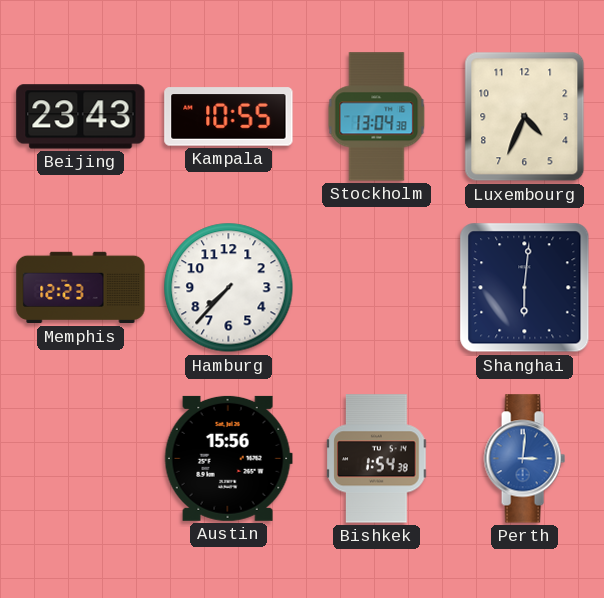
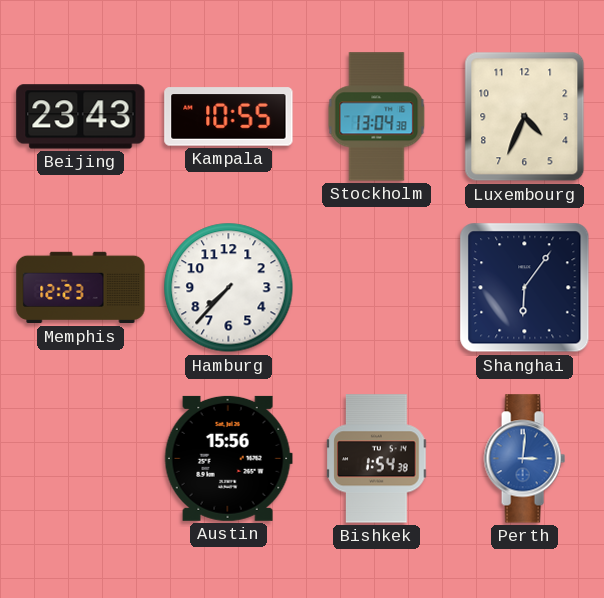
Shanghai: 6:01 -> 6:06 (525, 288)
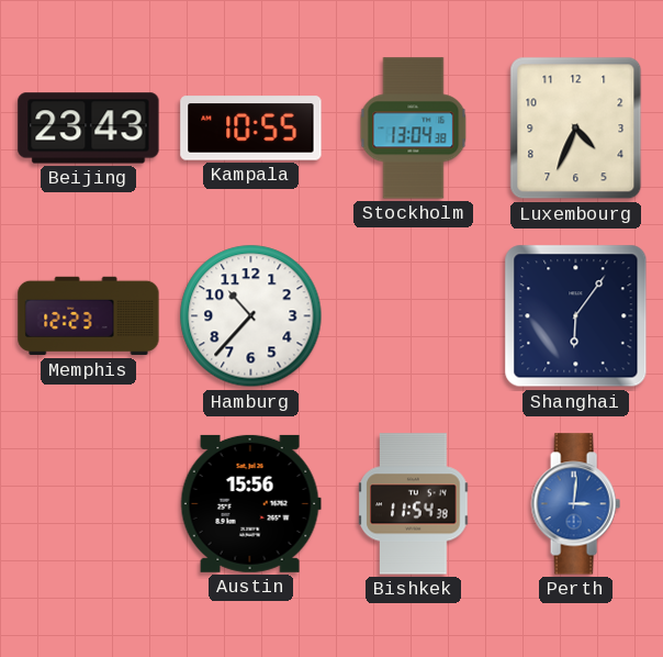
Hamburg: 7:37 -> 10:37 (251, 316)
Bishkek: 1:54 -> 11:54 (414, 504)
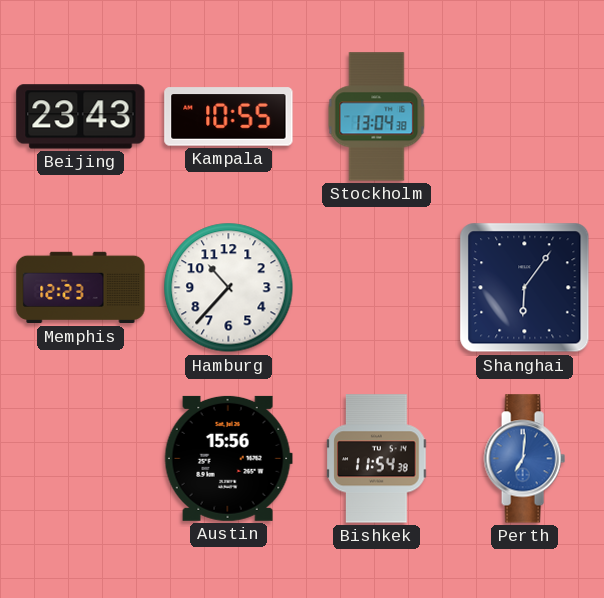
Luxembourg: 4:34 -> none (576, 129)
Perth: 3:01 -> 7:01 (524, 459)
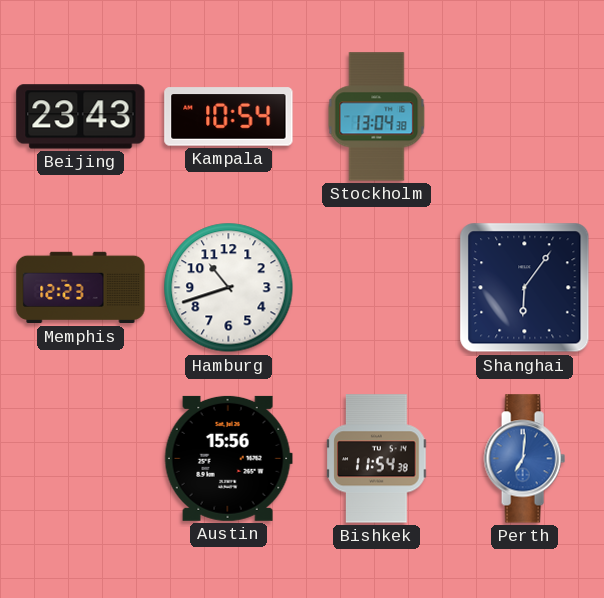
Kampala: 10:55 -> 10:54 (229, 117)
Hamburg: 10:37 -> 10:42 (229, 288)
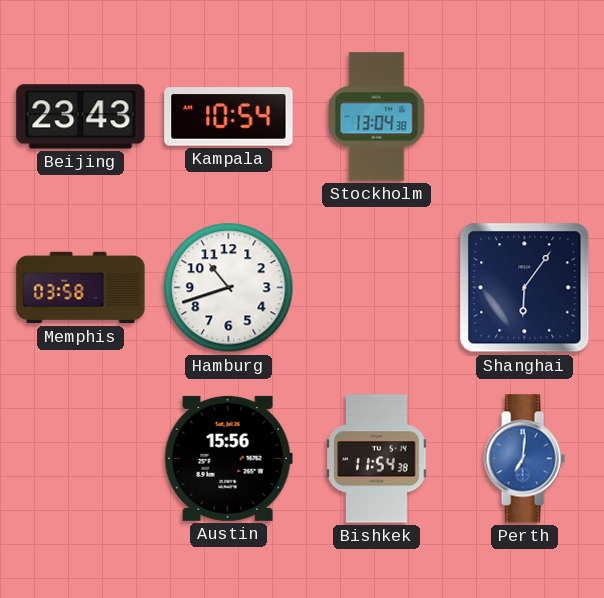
Memphis: 12:23 -> 03:58 (81, 288)
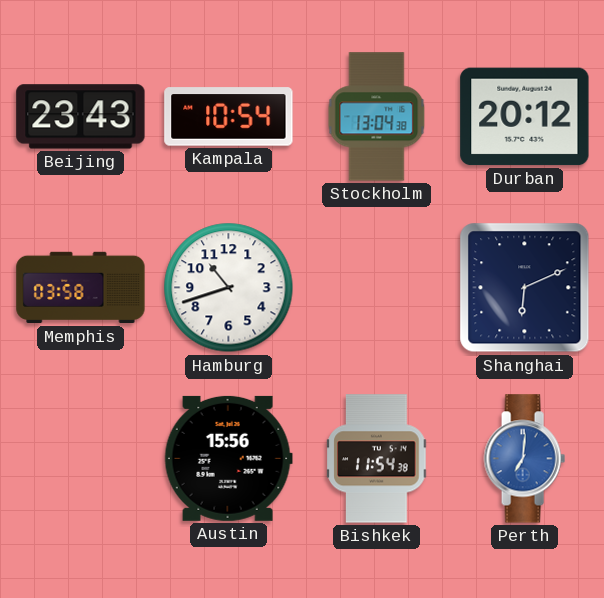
Durban: none -> 20:12 (525, 117)
Shanghai: 6:06 -> 6:11 (525, 288)
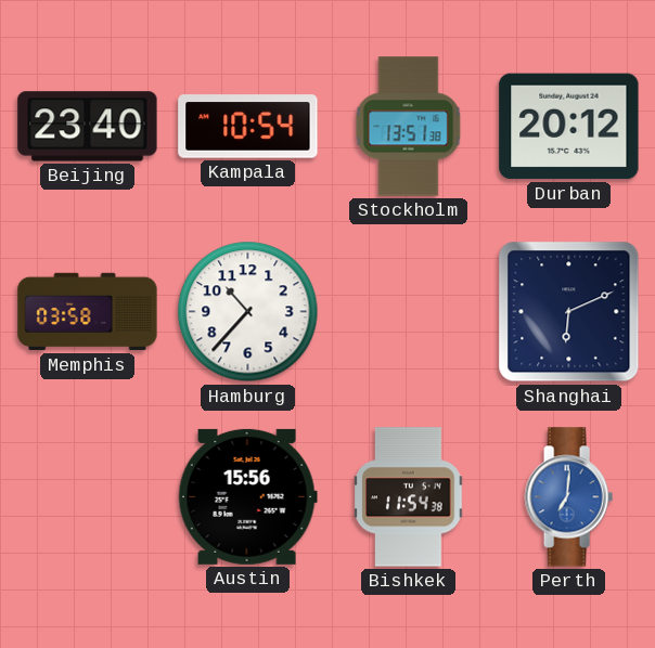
Beijing: 23:43 -> 23:40 (88, 127)
Stockholm: 13:04 -> 13:51 (409, 127)
Hamburg: 10:42 -> 10:37 (248, 312)
